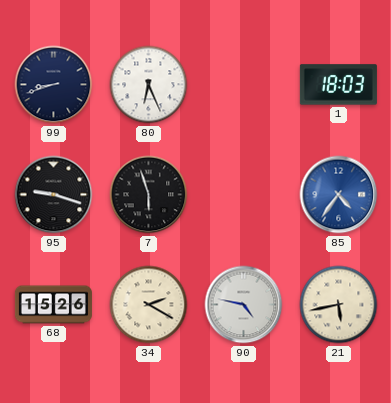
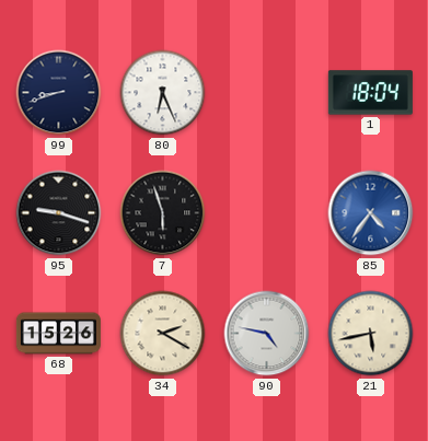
1: 18:03 -> 18:04 (370, 93)
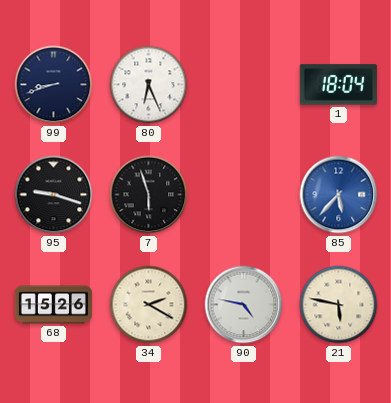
85: 4:36 -> 5:37 (339, 195)
21: 5:43 -> 5:47 (339, 305)
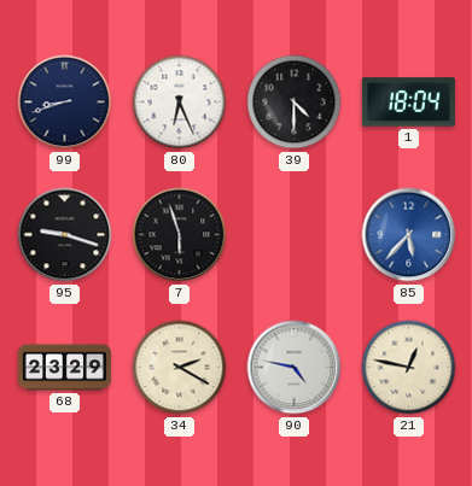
39: none -> 4:30 (295, 103)
68: 15:26 -> 23:29 (64, 368)
21: 5:47 -> 12:47 (409, 368)
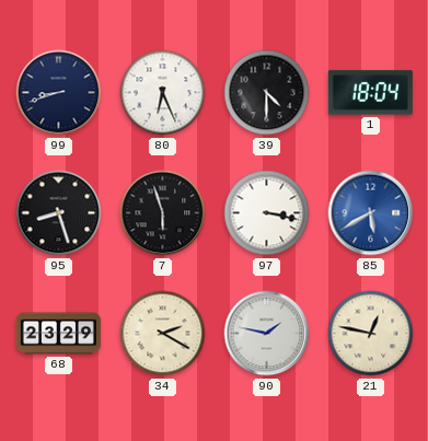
95: 9:18 -> 8:27 (59, 213)
97: none -> 3:17 (267, 213)
85: 5:37 -> 5:40 (371, 213)
90: 4:47 -> 1:47 (267, 334)
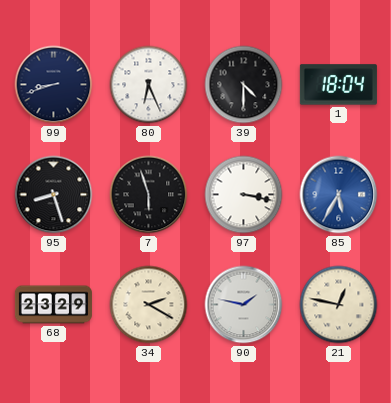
85: 5:40 -> 5:35 (339, 195)
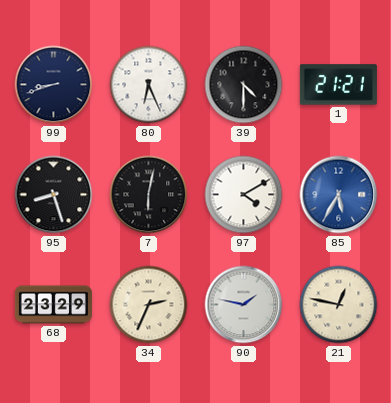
1: 18:04 -> 21:21 (338, 85)
7: 5:57 -> 6:02 (149, 195)
97: 3:17 -> 4:10 (244, 195)
34: 2:20 -> 2:34 (149, 305)
